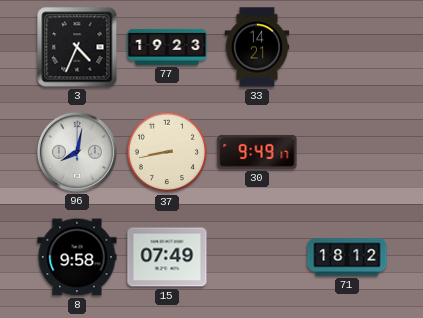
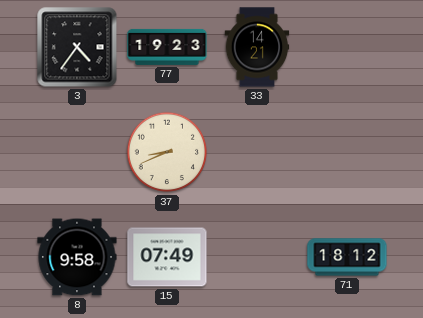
3: 4:34 -> 4:36 (77, 47)
96: 8:02 -> none (77, 152)
37: 8:43 -> 8:41 (167, 152)
30: 9:49 -> none (257, 152)
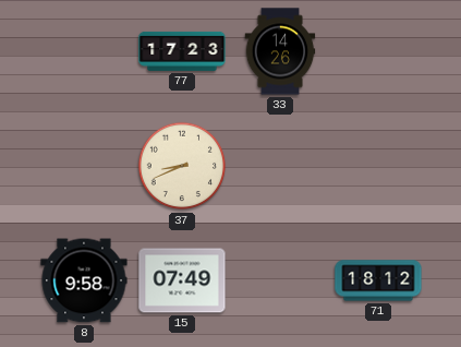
3: 4:36 -> none (77, 47)
77: 19:23 -> 17:23 (182, 51)
33: 14:21 -> 14:26 (280, 51)
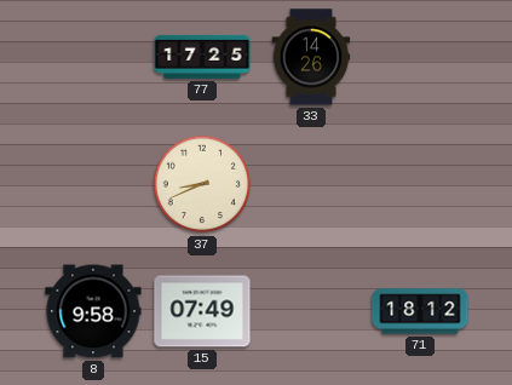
77: 17:23 -> 17:25 (202, 57)
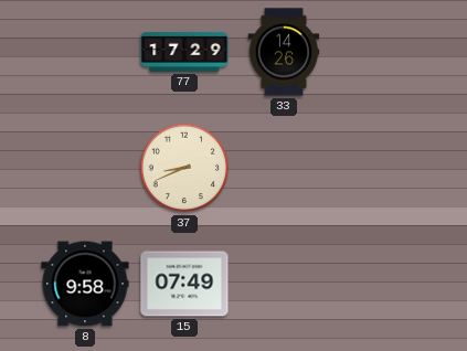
77: 17:25 -> 17:29 (184, 52)
71: 18:12 -> none (420, 311)
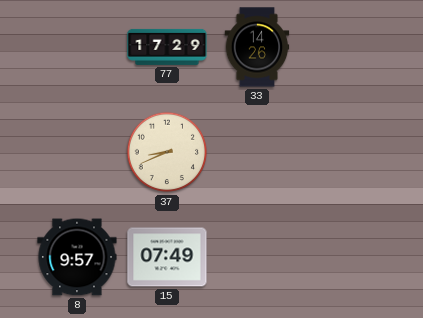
8: 9:58 -> 9:57 (77, 257)
